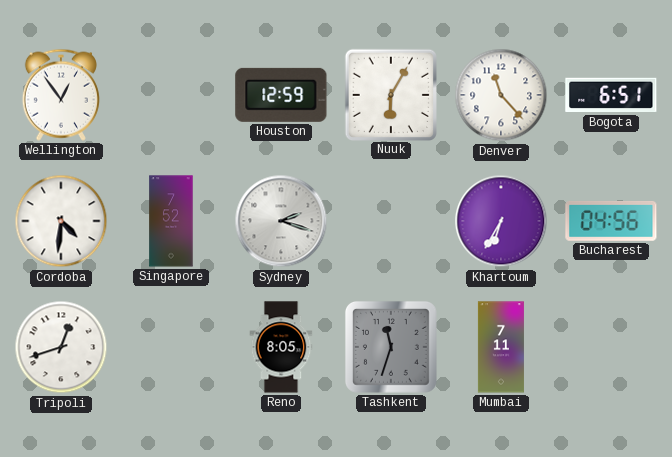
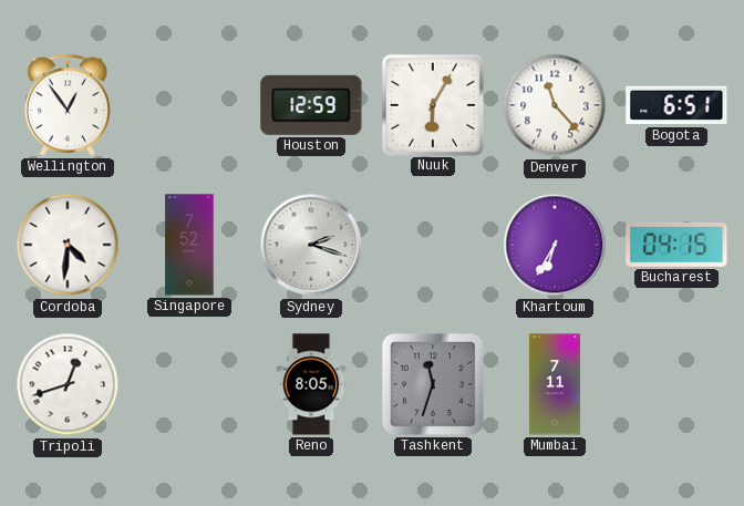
Bucharest: 04:56 -> 04:15 (676, 245)
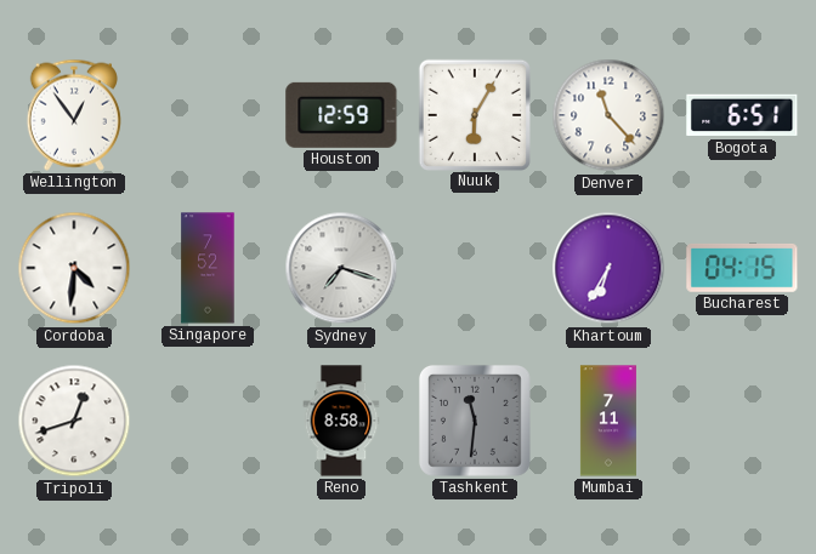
Sydney: 2:18 -> 7:18 (341, 268)
Reno: 8:05 -> 8:58 (341, 421)
Tashkent: 11:33 -> 11:31 (475, 421)
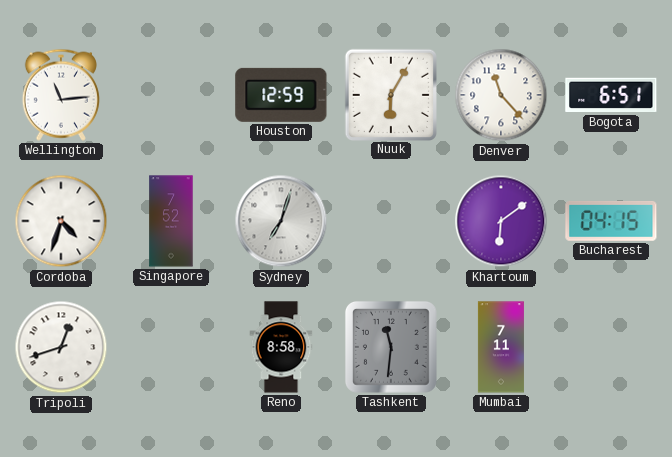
Wellington: 12:54 -> 11:14 (61, 95)
Cordoba: 4:31 -> 4:33 (61, 221)
Sydney: 7:18 -> 7:03 (281, 221)
Khartoum: 6:35 -> 6:09 (501, 221)
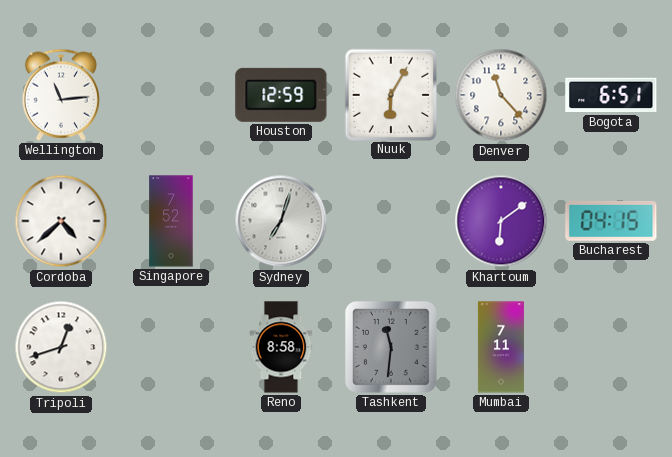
Cordoba: 4:33 -> 4:38 (61, 221)
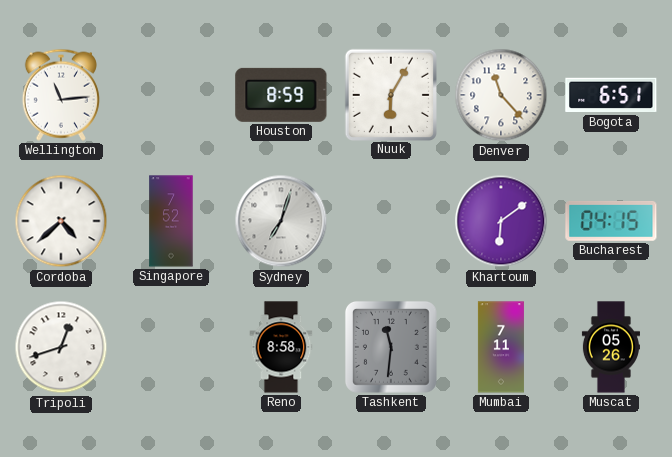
Houston: 12:59 -> 8:59 (281, 95)
Muscat: none -> 05:26 (611, 347)
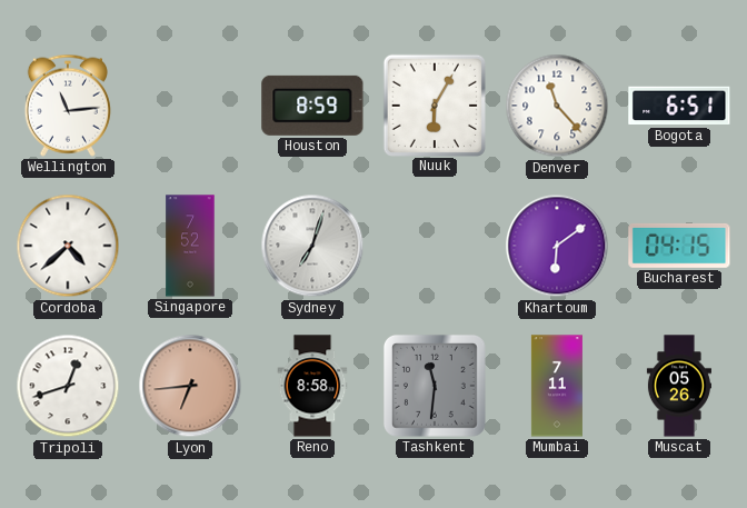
Lyon: none -> 6:44 (190, 386)
